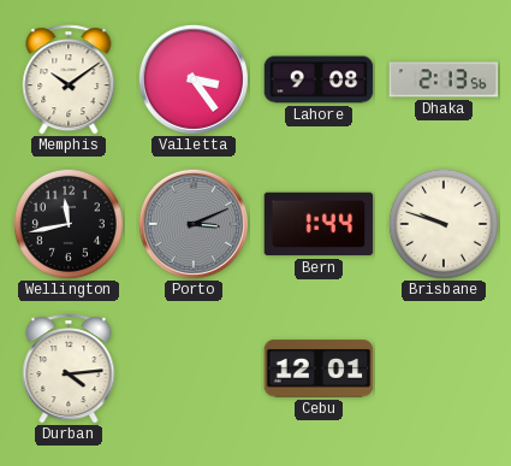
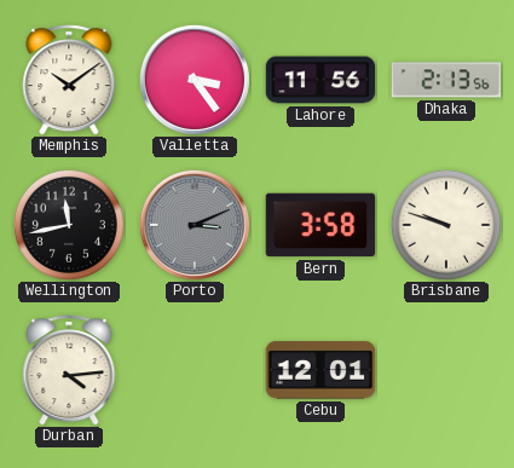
Lahore: 9:08 -> 11:56 (320, 80)
Bern: 1:44 -> 3:58 (320, 225)
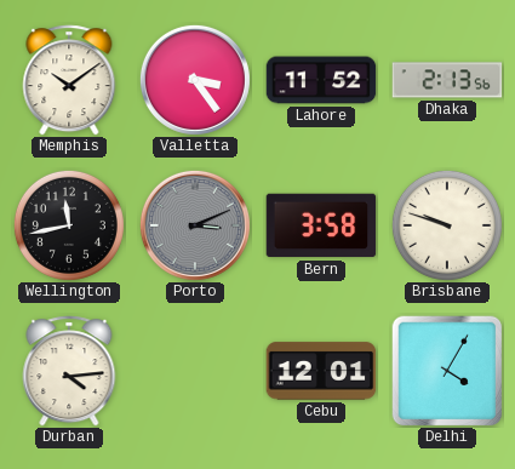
Lahore: 11:56 -> 11:52 (321, 80)
Delhi: none -> 4:05 (447, 371)
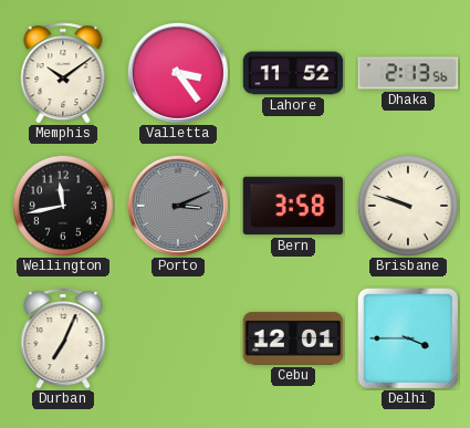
Durban: 4:14 -> 7:04 (63, 338)
Delhi: 4:05 -> 3:45 (408, 338)
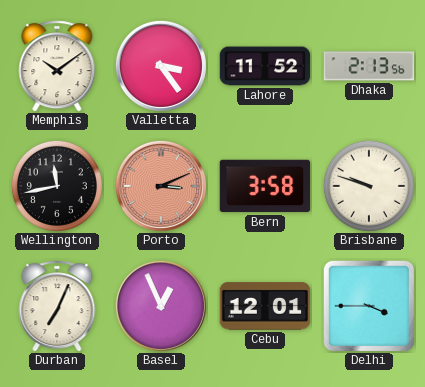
Porto dial: grey -> salmon (161, 186)
Basel: none -> 12:56 (161, 306)
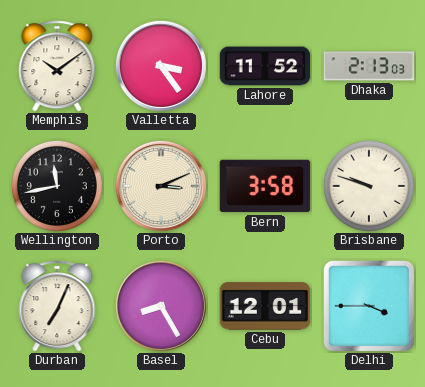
Dhaka: 2:13:56 -> 2:13:03 (369, 66)
Porto dial: salmon -> cream (161, 186)
Basel: 12:56 -> 8:25 (161, 306)
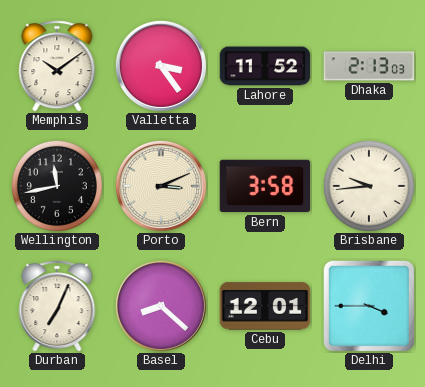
Brisbane: 9:48 -> 9:44 (369, 186)
Basel: 8:25 -> 8:22 (161, 306)
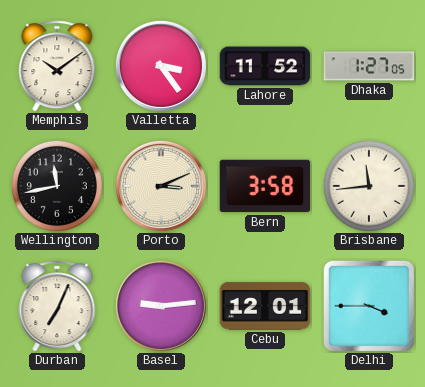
Dhaka: 2:13 -> 1:27 (369, 66)
Brisbane: 9:44 -> 11:44 (369, 186)
Basel: 8:22 -> 9:14 (161, 306)
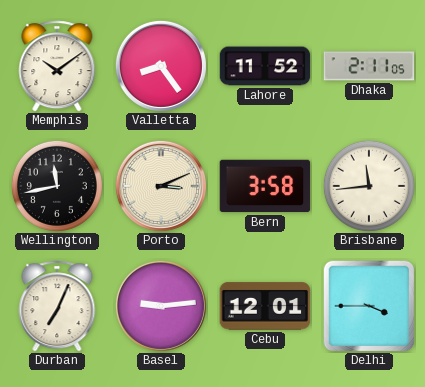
Valletta: 3:24 -> 8:24 (161, 66)
Dhaka: 1:27 -> 2:11 (369, 66)
